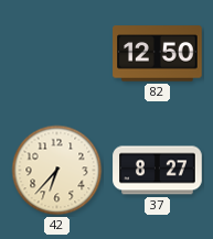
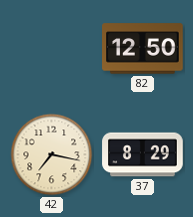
42: 6:37 -> 7:17 (52, 155)
37: 8:27 -> 8:29 (143, 155)
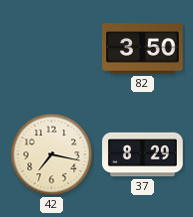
82: 12:50 -> 3:50 (143, 49)
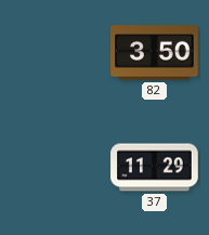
42: 7:17 -> none (52, 155)
37: 8:29 -> 11:29 (155, 168)
